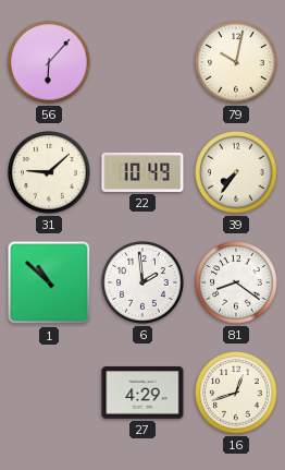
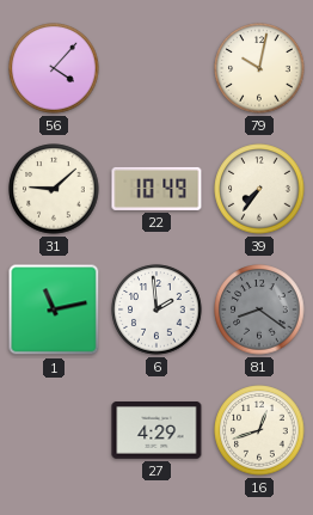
56: 6:07 -> 4:07 (54, 68)
1: 10:52 -> 11:13 (54, 309)
81 dial: white -> grey (259, 309)
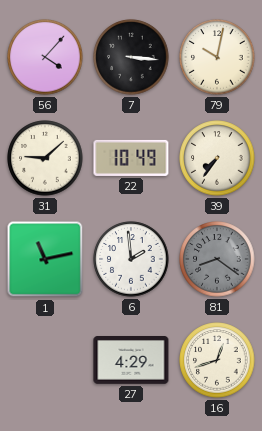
7: none -> 3:16 (131, 57)
